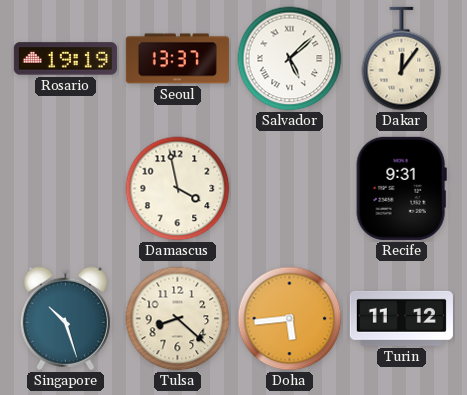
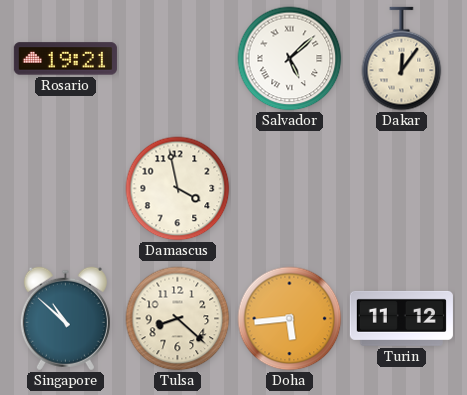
Rosario: 19:19 -> 19:21 (65, 59)
Seoul: 13:37 -> none (177, 59)
Recife: 9:31 -> none (401, 188)
Singapore: 10:27 -> 10:52 (65, 319)
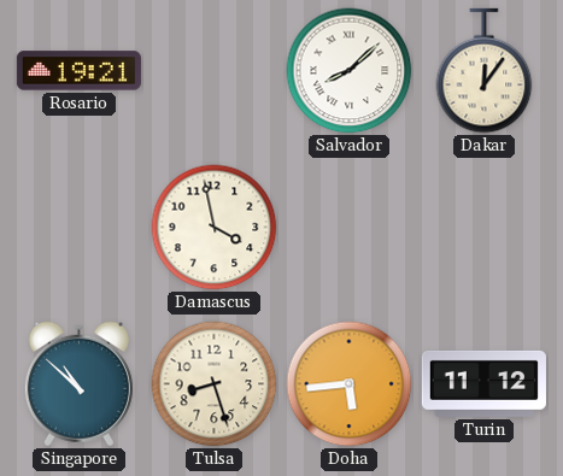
Salvador: 5:08 -> 8:08 (350, 71)
Tulsa: 8:22 -> 8:27 (215, 384)
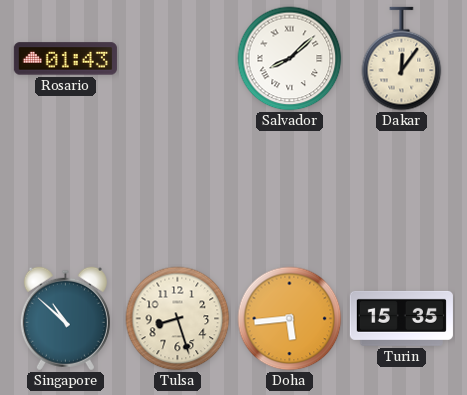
Rosario: 19:21 -> 01:43 (65, 59)
Damascus: 3:58 -> none (215, 228)
Turin: 11:12 -> 15:35 (401, 318)
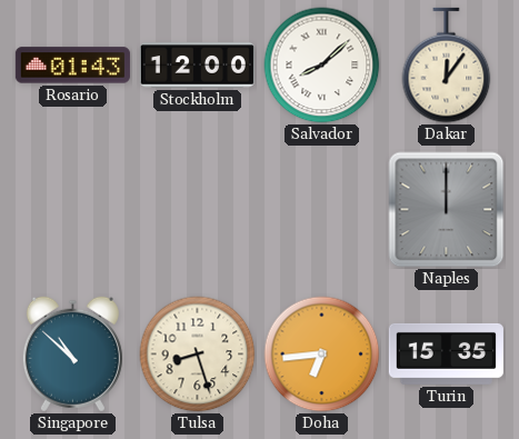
Stockholm: none -> 12:00 (197, 66)
Naples: none -> 12:00 (447, 210)
Doha: 5:44 -> 6:44 (322, 355)
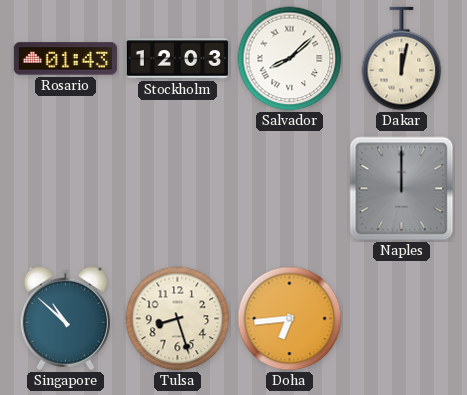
Stockholm: 12:00 -> 12:03 (177, 59)
Dakar: 12:06 -> 12:02 (402, 59)
Turin: 15:35 -> none (446, 353)
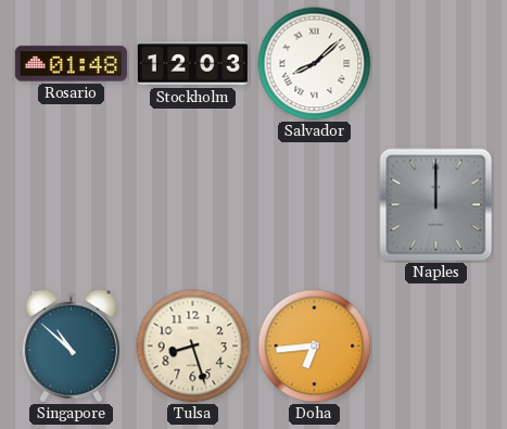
Rosario: 01:43 -> 01:48 (71, 64)
Dakar: 12:02 -> none (402, 59)
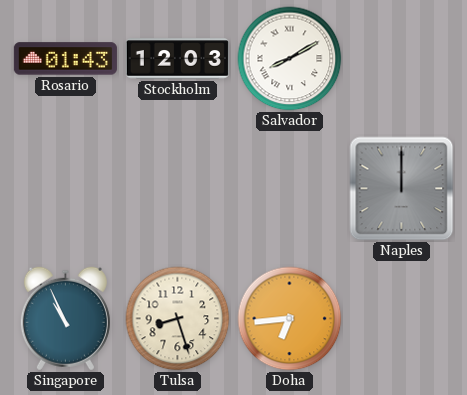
Rosario: 01:48 -> 01:43 (65, 59)
Salvador: 8:08 -> 8:10 (290, 59)
Singapore: 10:52 -> 10:56 (65, 319)
